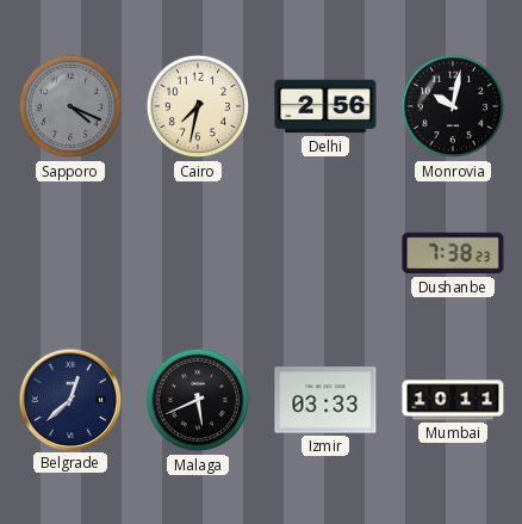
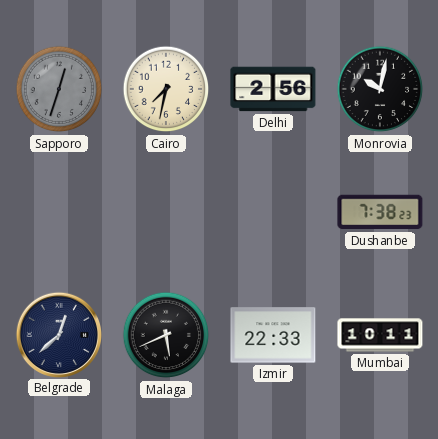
Sapporo: 4:19 -> 12:33 (59, 89)
Izmir: 03:33 -> 22:33 (273, 335)
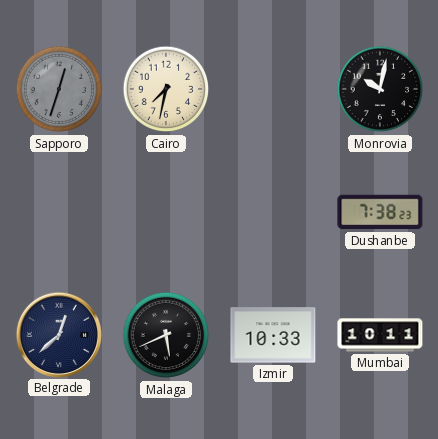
Delhi: 2:56 -> none (273, 89)
Izmir: 22:33 -> 10:33 (273, 335)
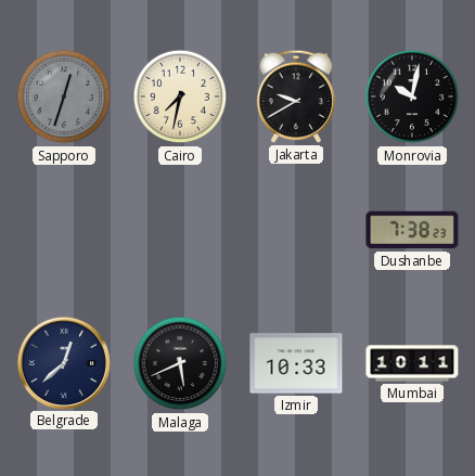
Jakarta: none -> 9:40 (296, 97)
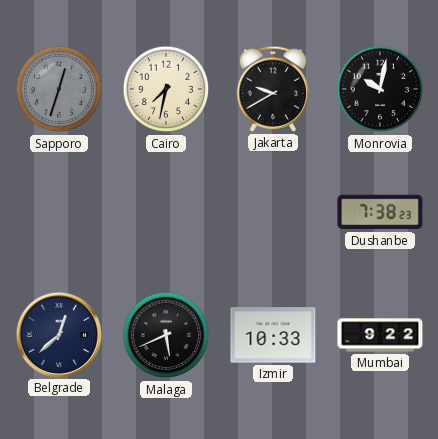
Mumbai: 10:11 -> 9:22 (380, 335)
